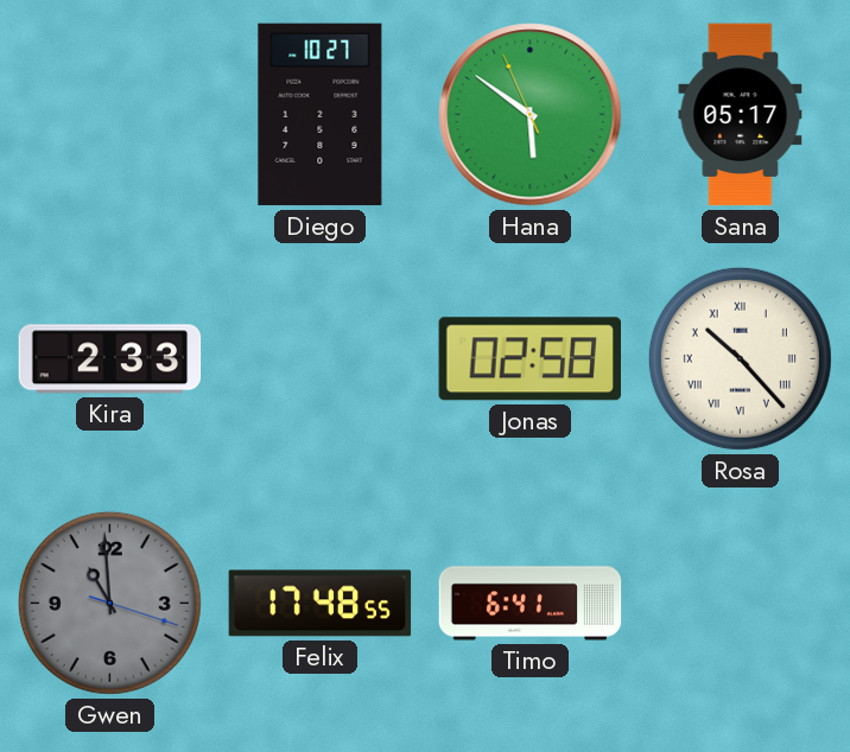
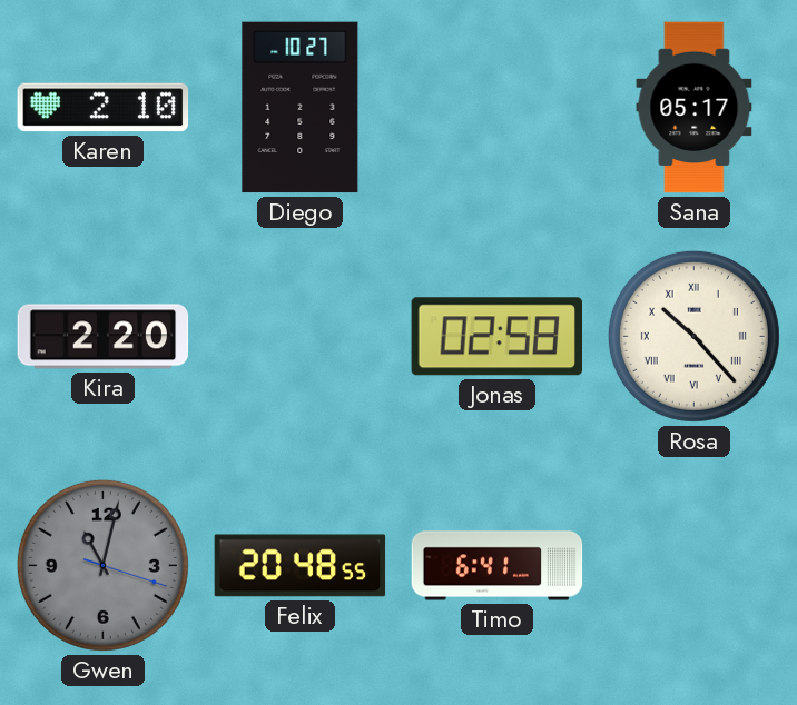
Karen: none -> 2:10 (104, 108)
Hana: 5:50 -> none (531, 115)
Kira: 2:33 -> 2:20 (104, 337)
Gwen: 10:59 -> 11:02 (102, 565)
Felix: 17:48 -> 20:48 (301, 566)
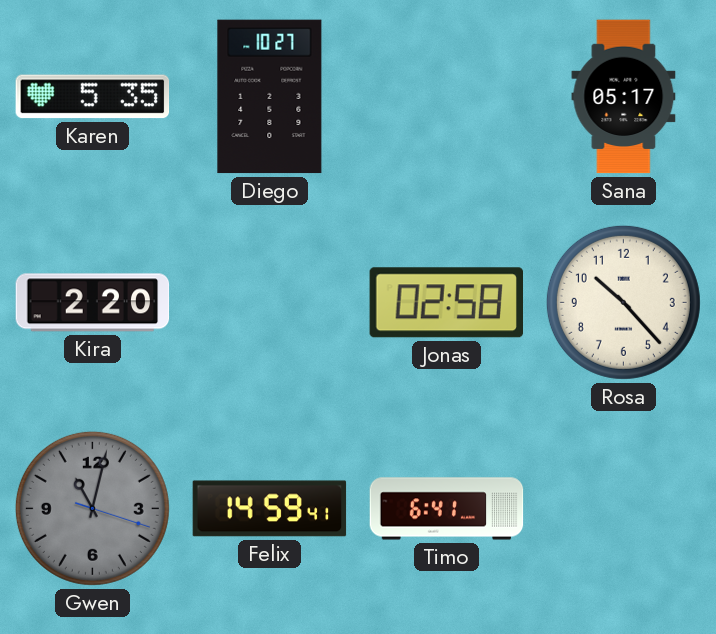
Karen: 2:10 -> 5:35 (93, 97)
Rosa numerals: Roman -> Arabic (623, 302)
Felix: 20:48 -> 14:59 (270, 509)
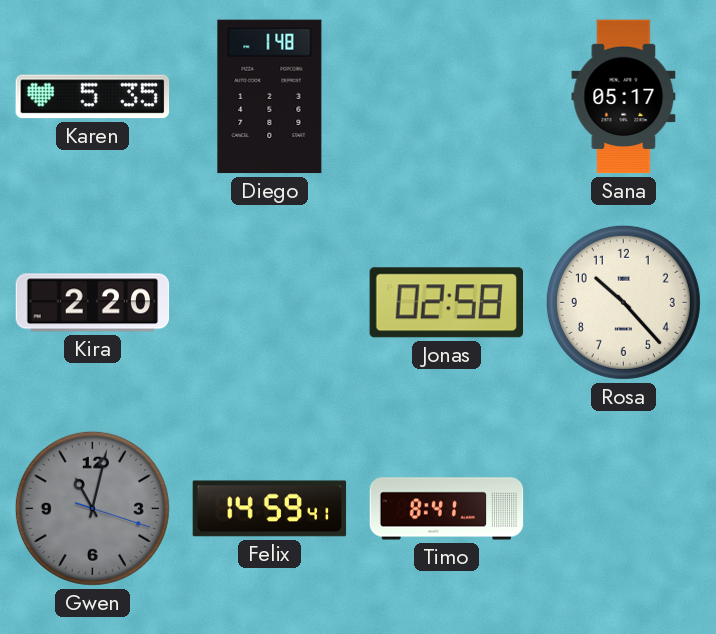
Diego: 10:27 -> 1:48 (270, 97)
Timo: 6:41 -> 8:41 (447, 509)
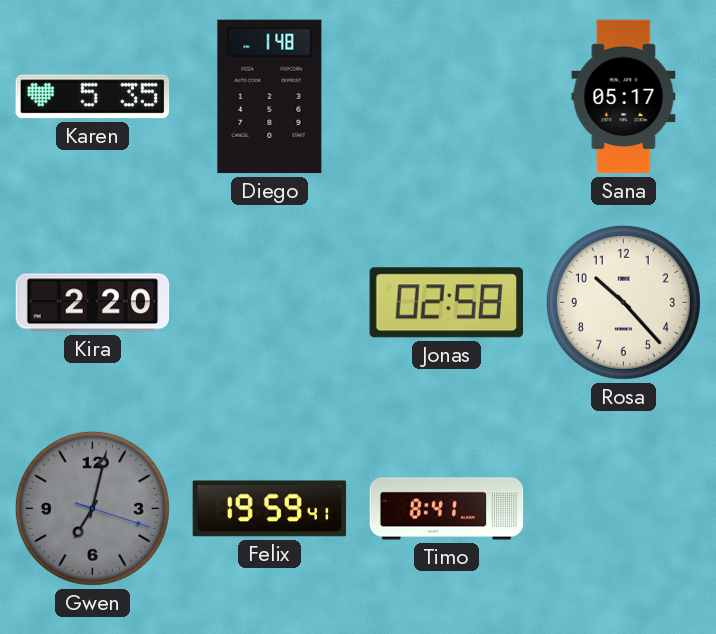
Gwen: 11:02 -> 7:02 (92, 508)
Felix: 14:59 -> 19:59 (270, 509)
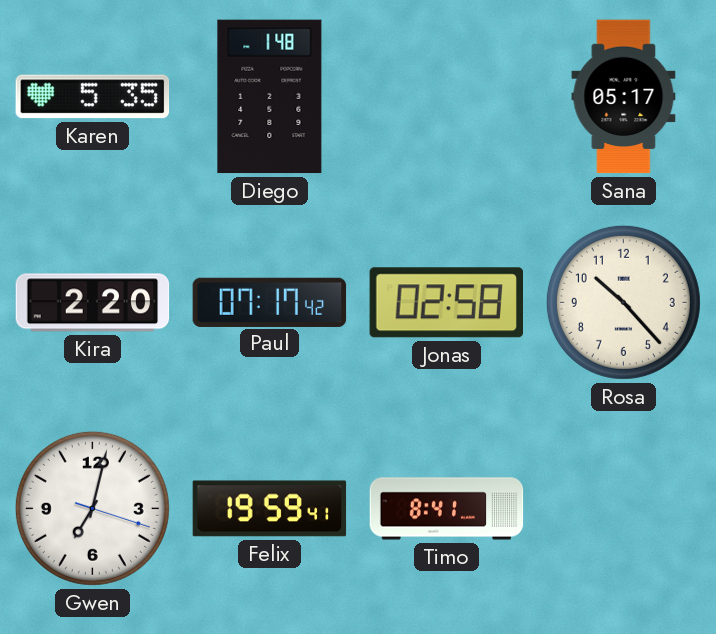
Paul: none -> 07:17 (270, 302)
Gwen dial: grey -> white (92, 508)
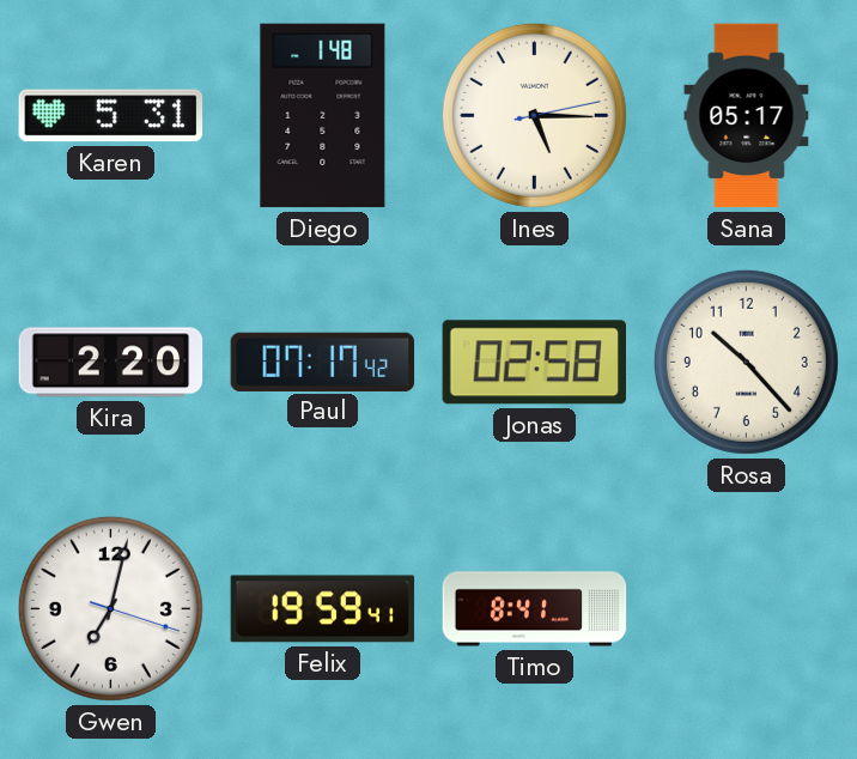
Karen: 5:35 -> 5:31 (111, 116)
Ines: none -> 5:15 (534, 115)
